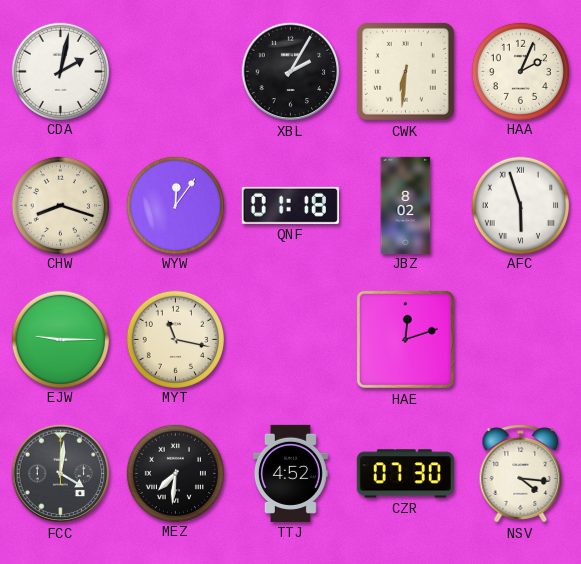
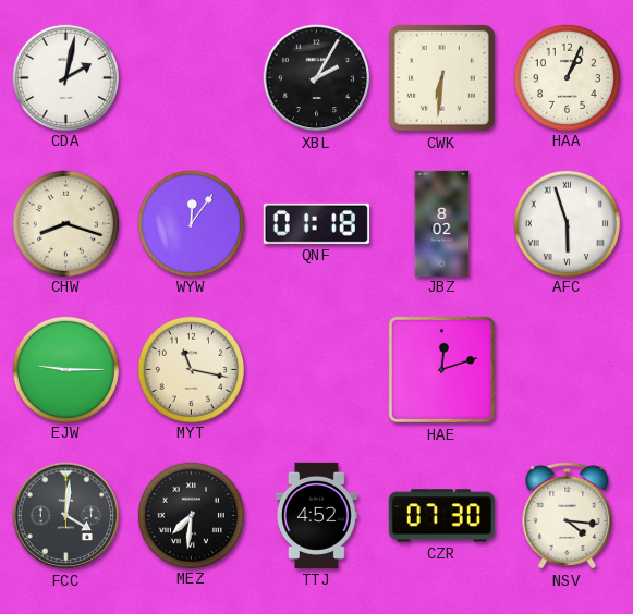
HAA: 2:04 -> 1:04 (567, 77)
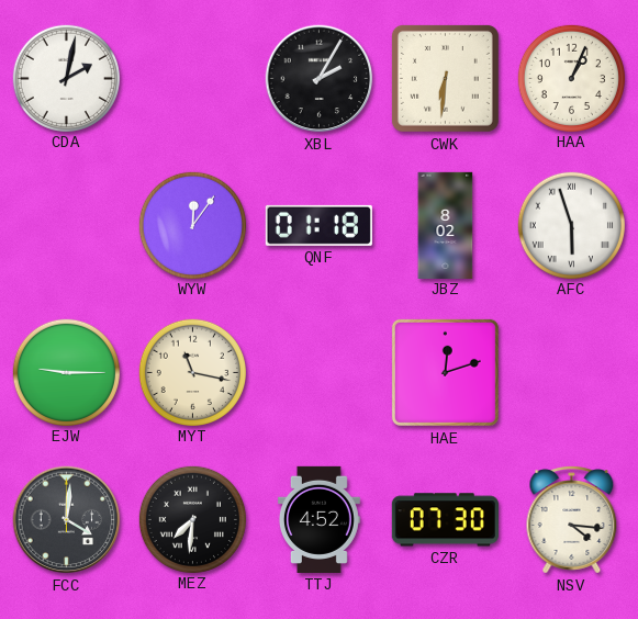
CHW: 8:18 -> none (65, 223)
